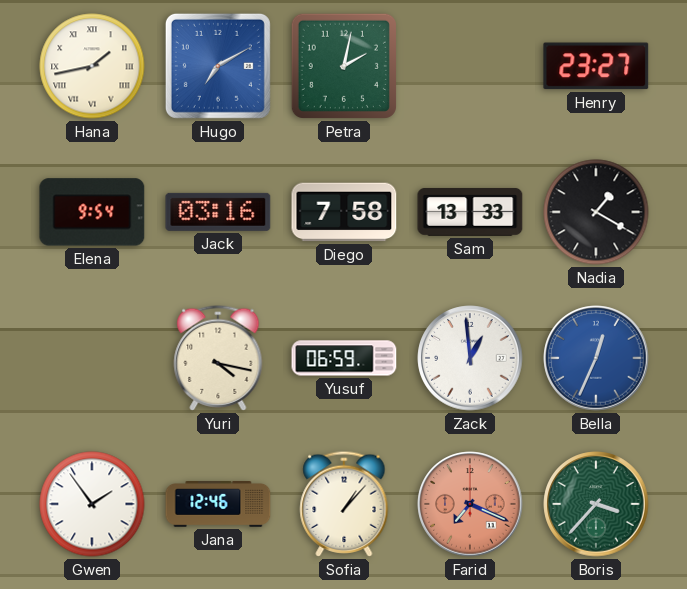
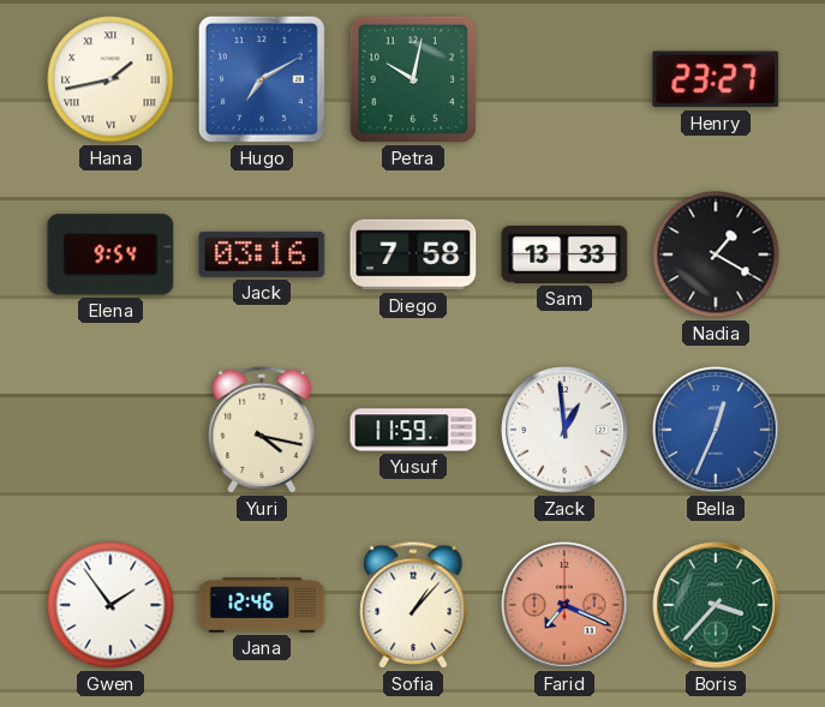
Petra: 2:02 -> 10:02 (413, 79)
Yusuf: 06:59 -> 11:59 (413, 430)
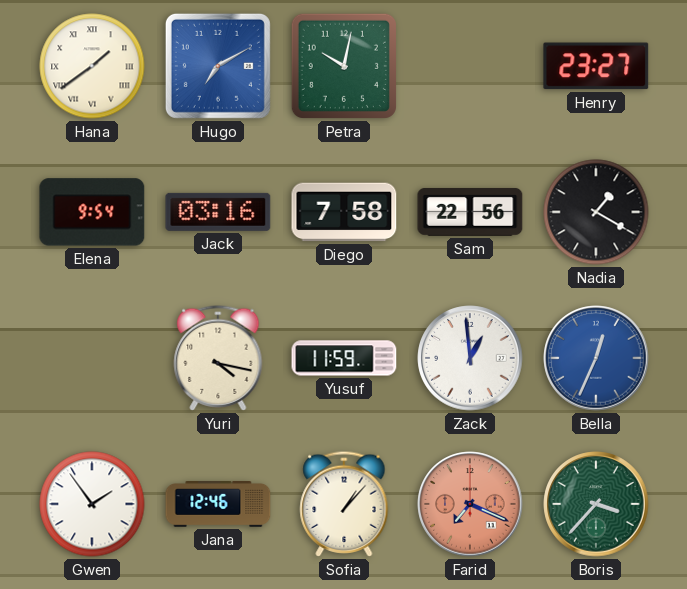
Hana: 1:43 -> 1:39 (92, 66)
Sam: 13:33 -> 22:56 (470, 212)
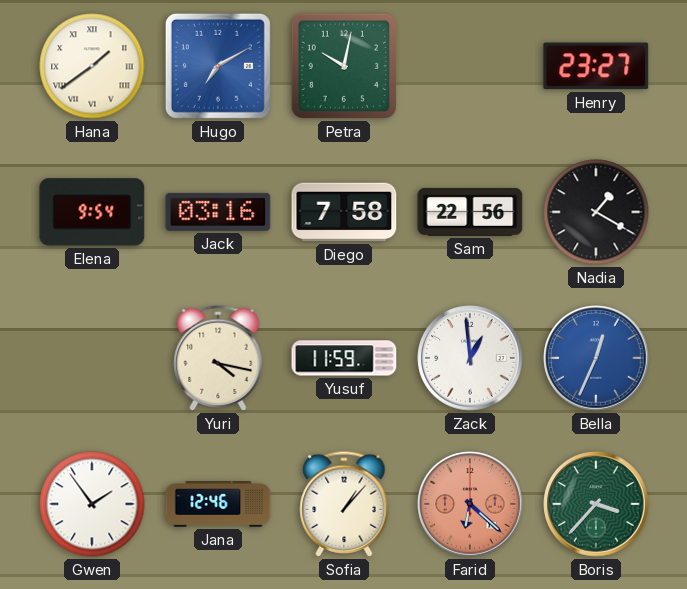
Farid: 7:19 -> 6:22 (470, 504)
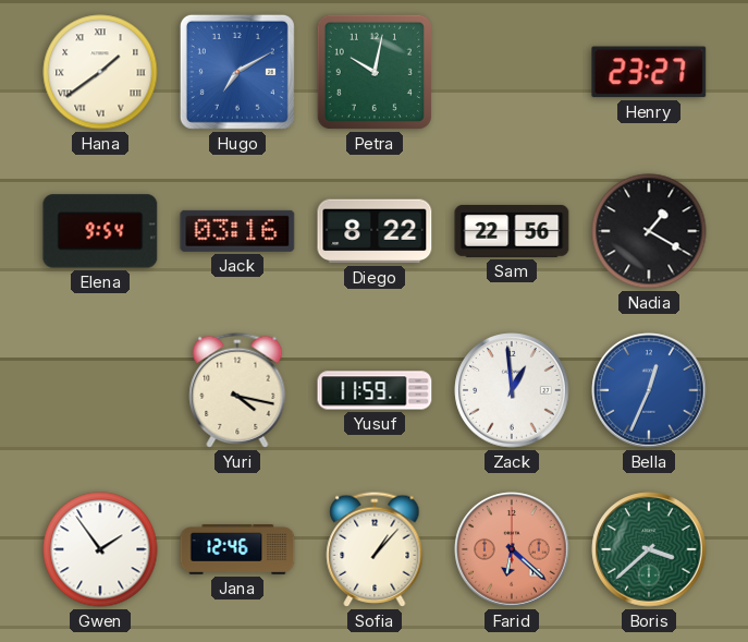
Diego: 7:58 -> 8:22 (375, 231)
Boris: 3:37 -> 3:38 (649, 549)
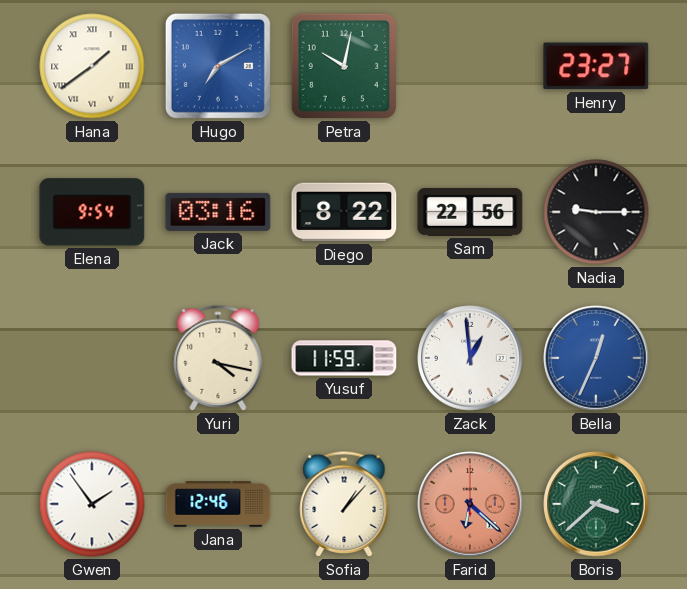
Nadia: 1:20 -> 9:15 (596, 212)
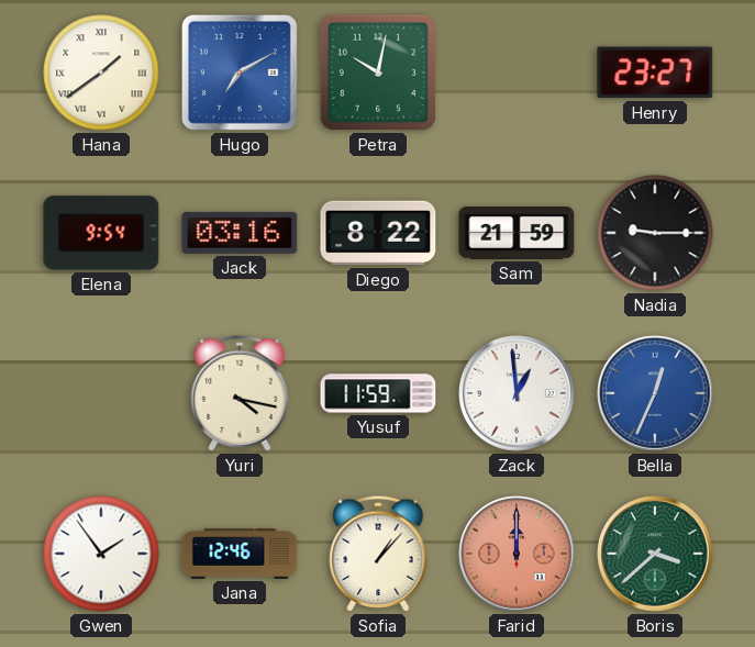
Sam: 22:56 -> 21:59 (517, 233)
Farid: 6:22 -> 12:00 (517, 554)
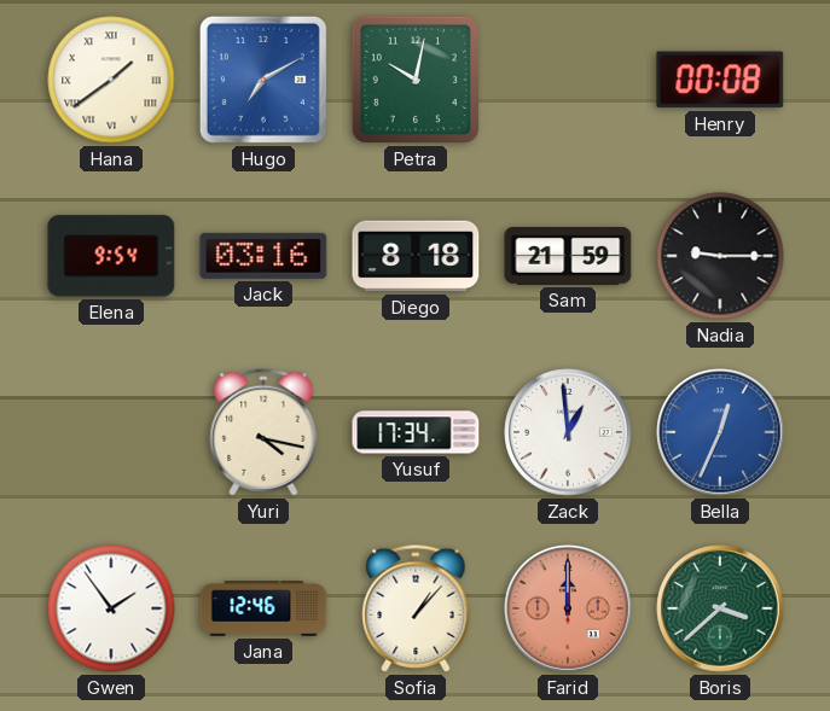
Henry: 23:27 -> 00:08 (720, 80)
Diego: 8:22 -> 8:18 (416, 256)
Yusuf: 11:59 -> 17:34 (416, 432)
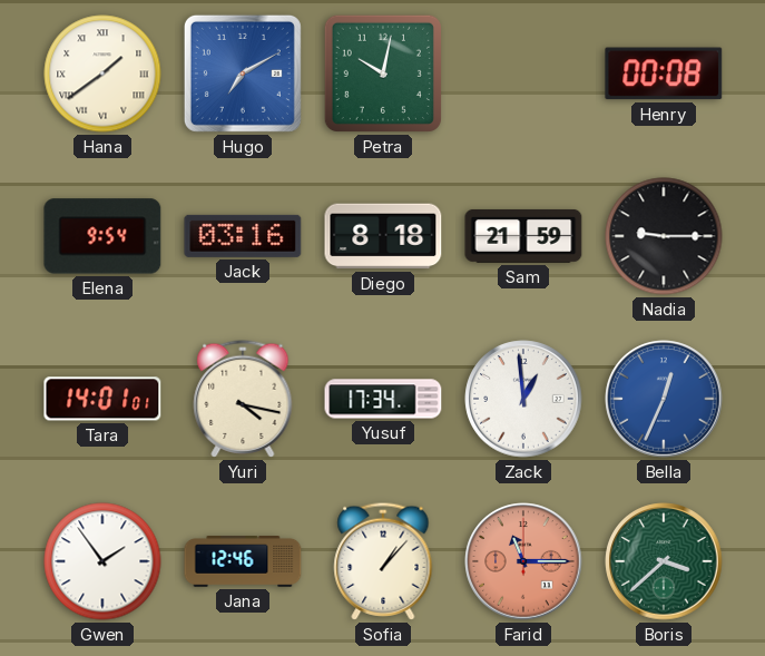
Tara: none -> 14:01 (102, 399)
Farid: 12:00 -> 11:15 (523, 561)
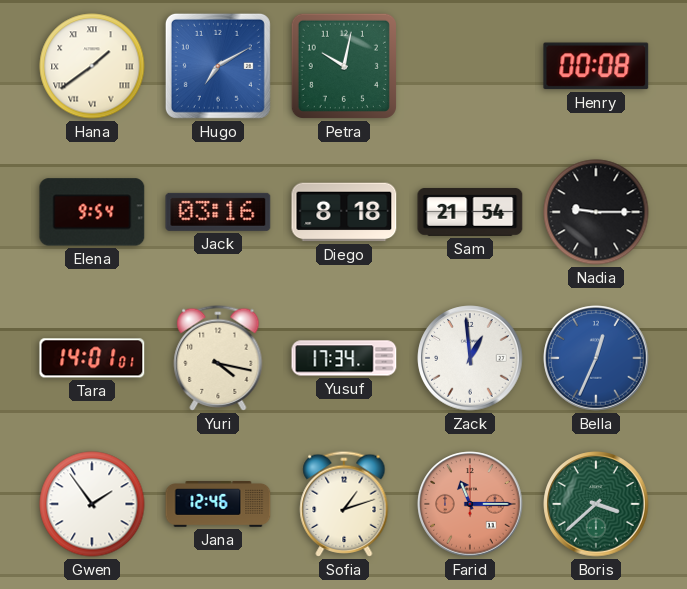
Sam: 21:59 -> 21:54 (470, 212)
Sofia: 1:07 -> 1:12 (344, 504)
